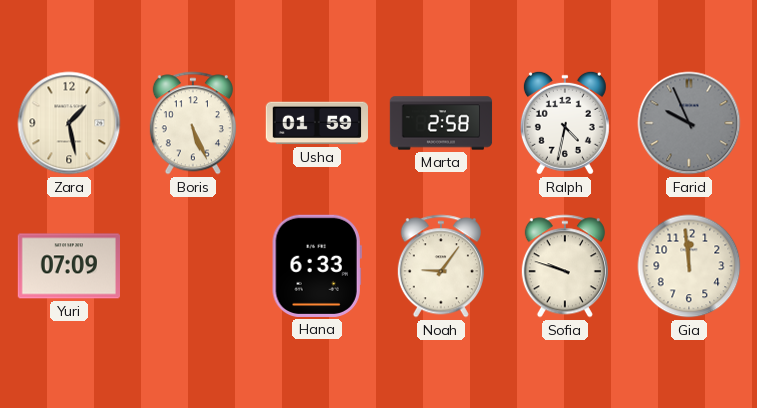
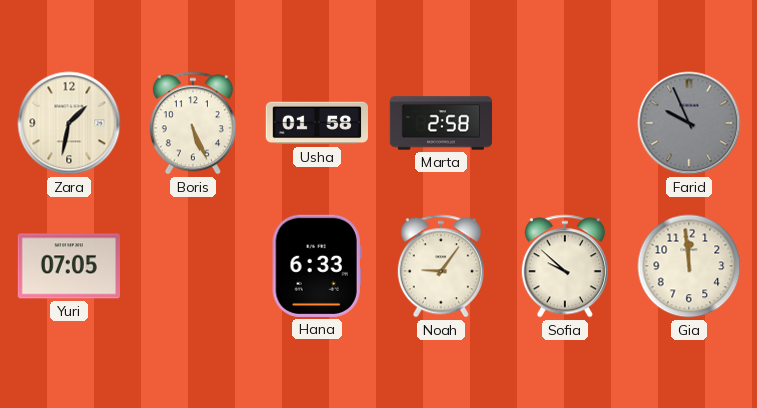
Zara: 1:28 -> 1:32 (69, 123)
Usha: 01:59 -> 01:58 (316, 123)
Ralph: 4:32 -> none (565, 123)
Yuri: 07:09 -> 07:05 (68, 266)
Sofia: 9:48 -> 9:52 (565, 266)
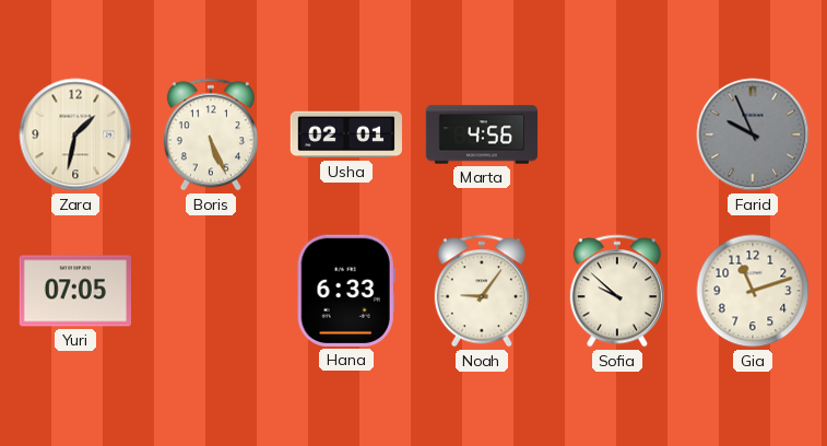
Usha: 01:58 -> 02:01 (345, 134)
Marta: 2:58 -> 4:56 (482, 134)
Gia: 11:59 -> 11:12 (753, 291)
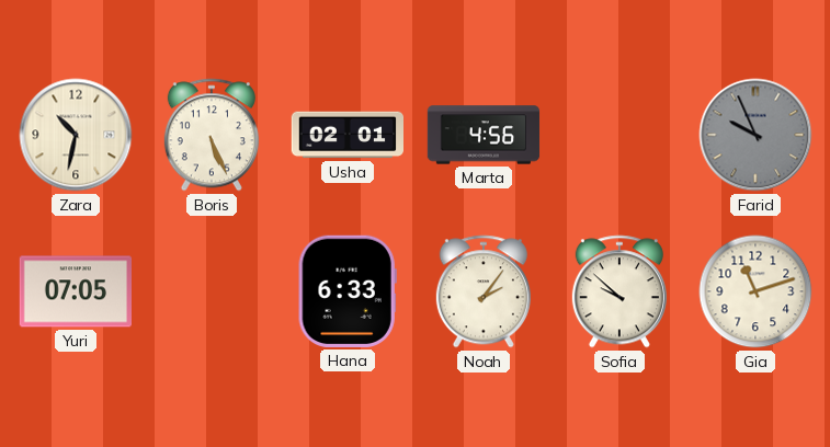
Zara: 1:32 -> 10:32 (76, 135)
Noah: 9:06 -> 2:06 (484, 291)
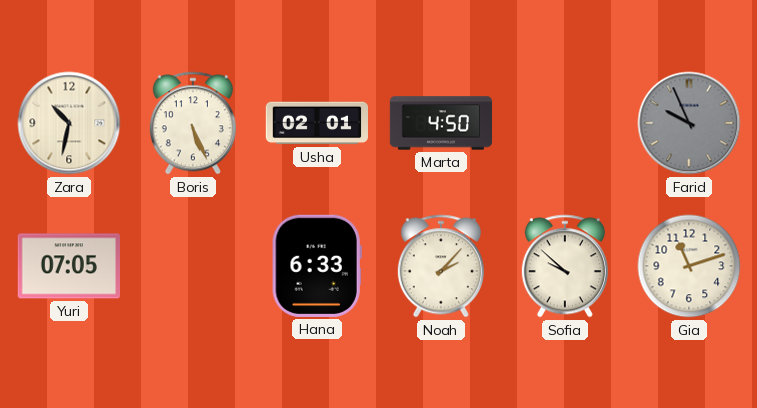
Marta: 4:56 -> 4:50 (441, 123)
Noah: 2:06 -> 2:07 (441, 266)
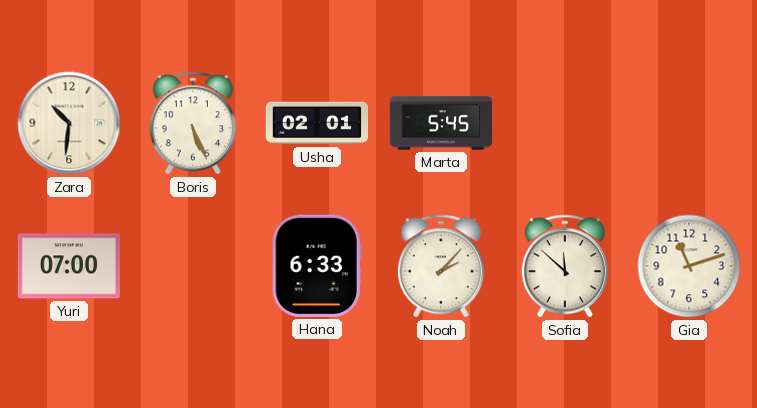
Zara: 10:32 -> 10:31 (69, 123)
Marta: 4:50 -> 5:45 (441, 123)
Farid: 9:56 -> none (689, 123)
Yuri: 07:05 -> 07:00 (68, 266)
Sofia: 9:52 -> 11:52 (565, 266)
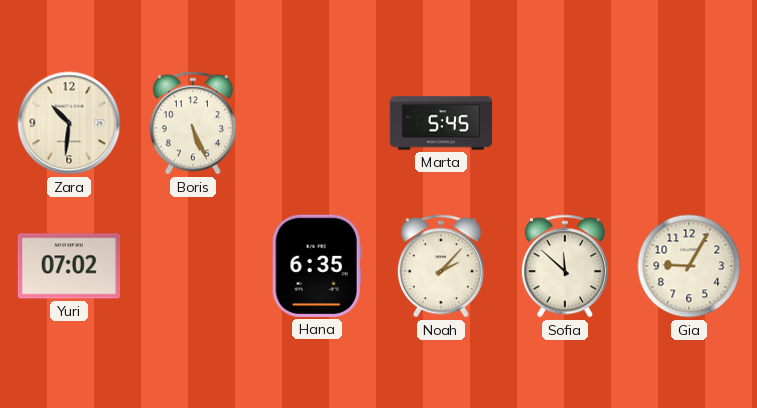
Usha: 02:01 -> none (316, 123)
Yuri: 07:00 -> 07:02 (68, 266)
Hana: 6:33 -> 6:35 (317, 266)
Gia: 11:12 -> 9:05 (689, 266)
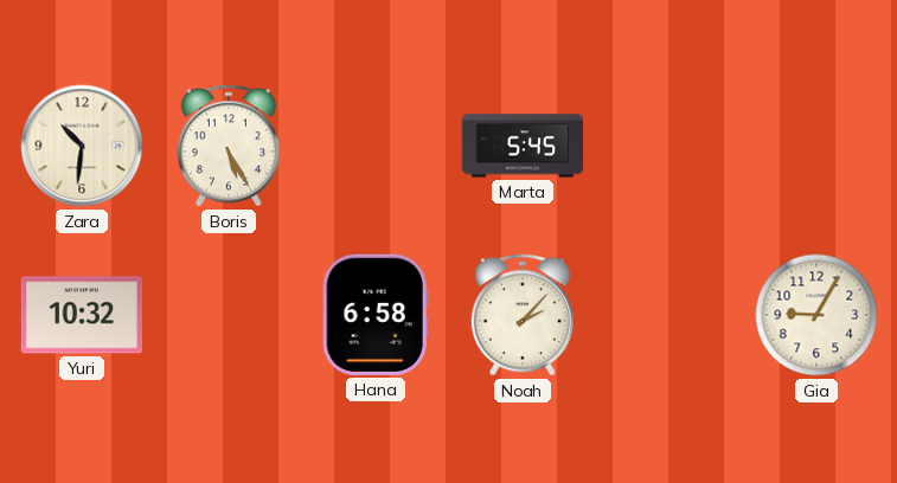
Boris: 5:26 -> 5:25 (229, 146)
Yuri: 07:02 -> 10:32 (81, 315)
Hana: 6:35 -> 6:58 (376, 315)
Sofia: 11:52 -> none (565, 266)
